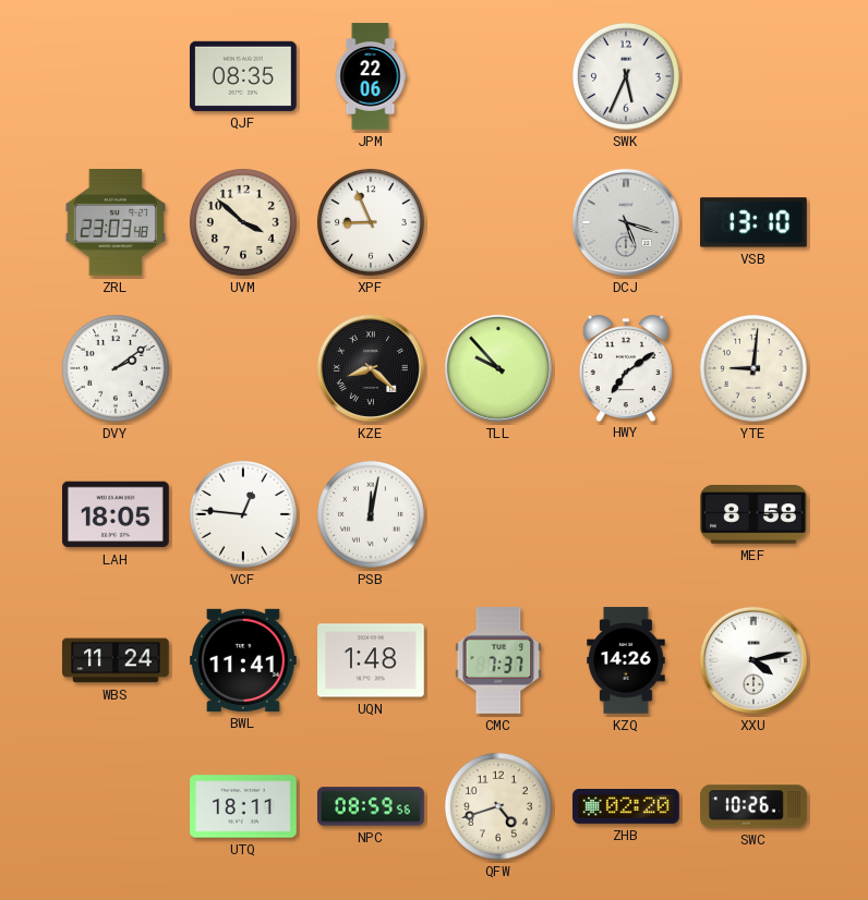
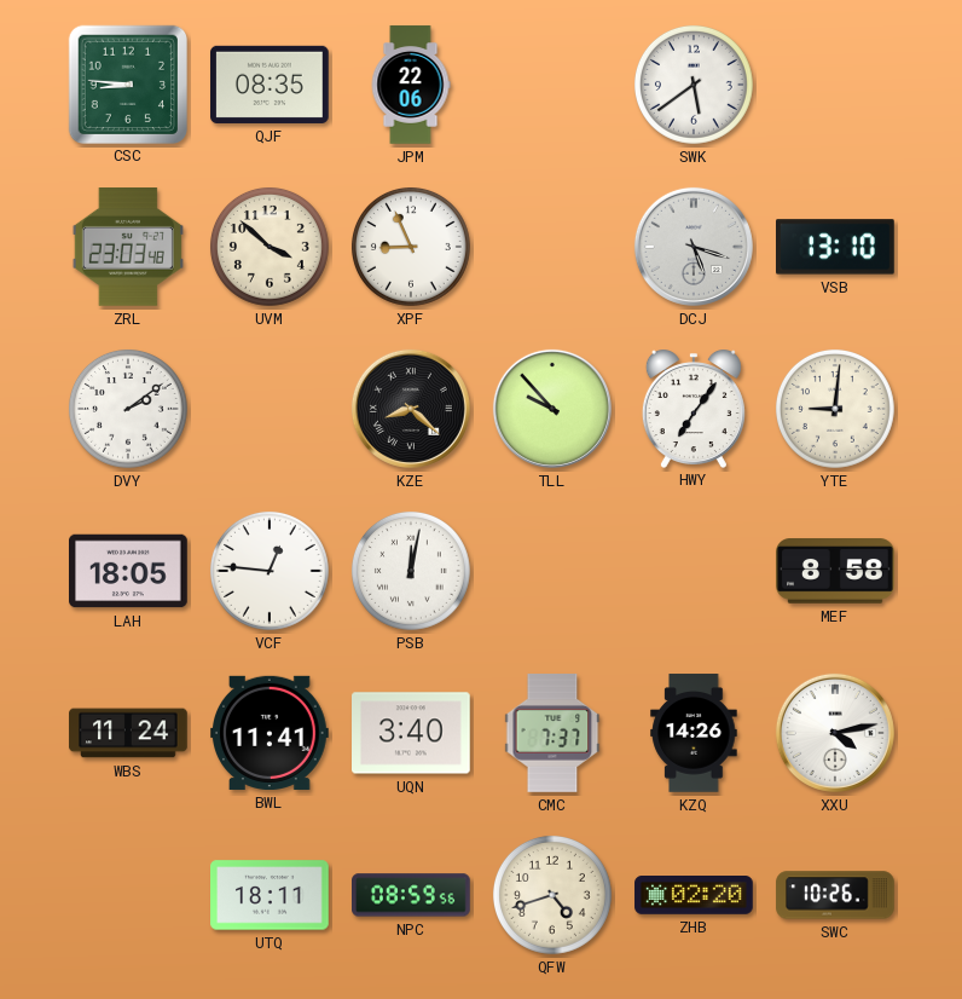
CSC: none -> 8:46 (127, 83)
SWK: 5:34 -> 5:39 (694, 85)
HWY: 7:09 -> 7:06 (694, 409)
UQN: 1:48 -> 3:40 (412, 733)
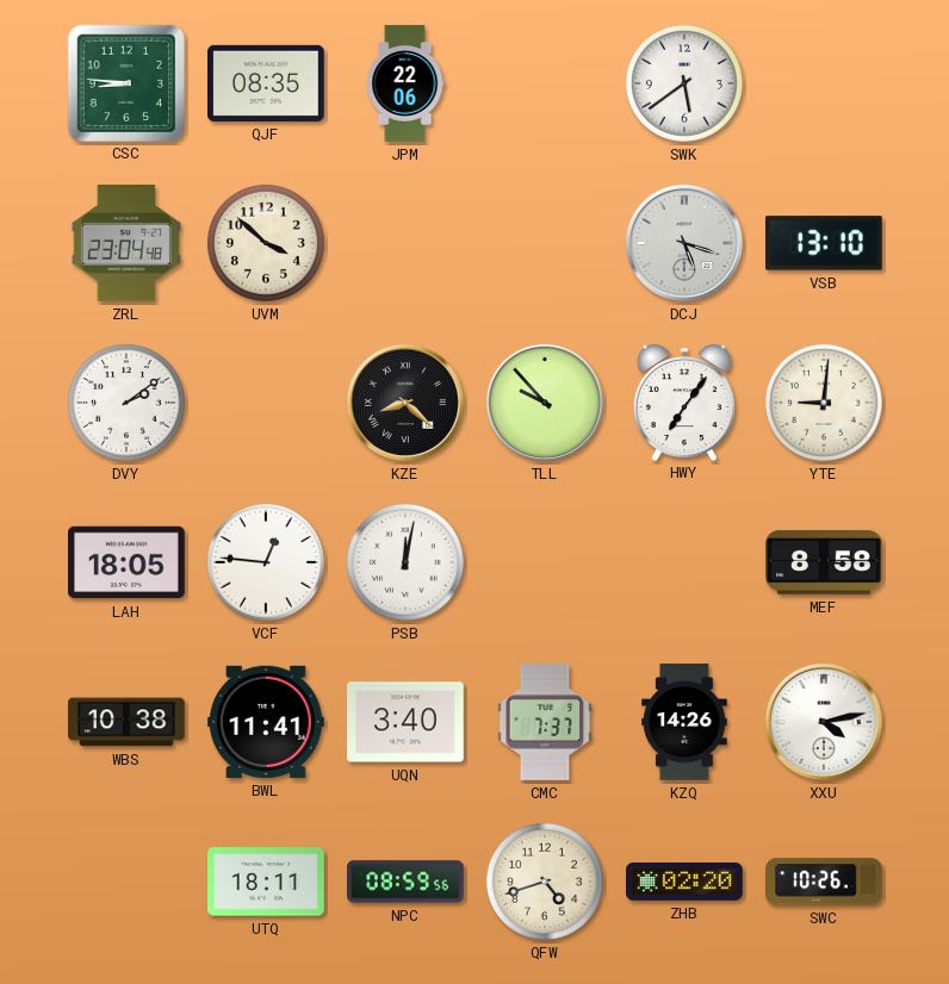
ZRL: 23:03 -> 23:04 (126, 244)
XPF: 8:56 -> none (411, 247)
WBS: 11:24 -> 10:38 (126, 722)
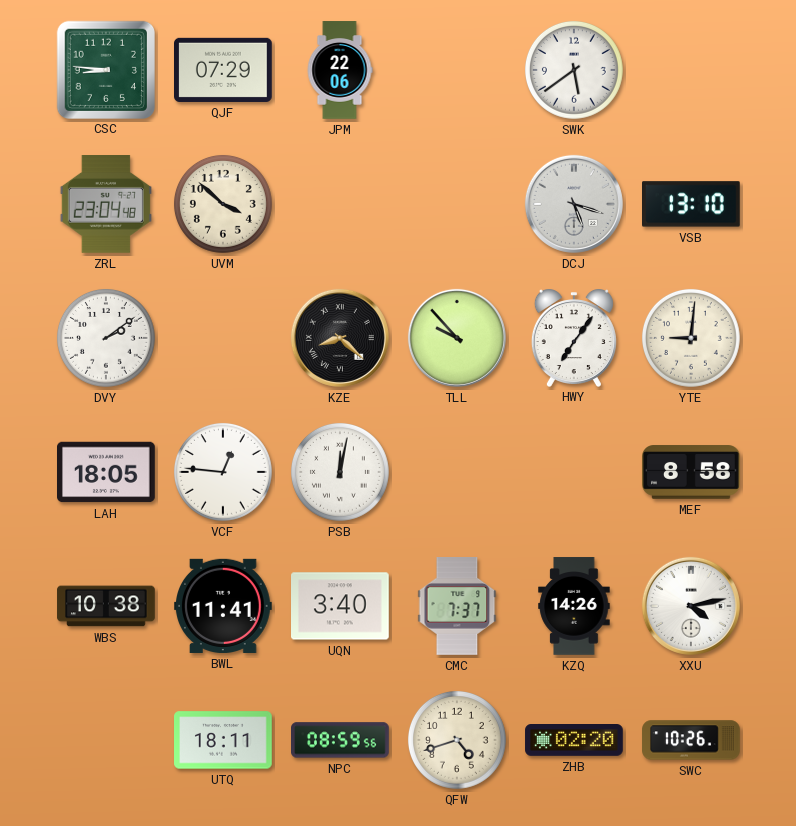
QJF: 08:35 -> 07:29 (224, 70)
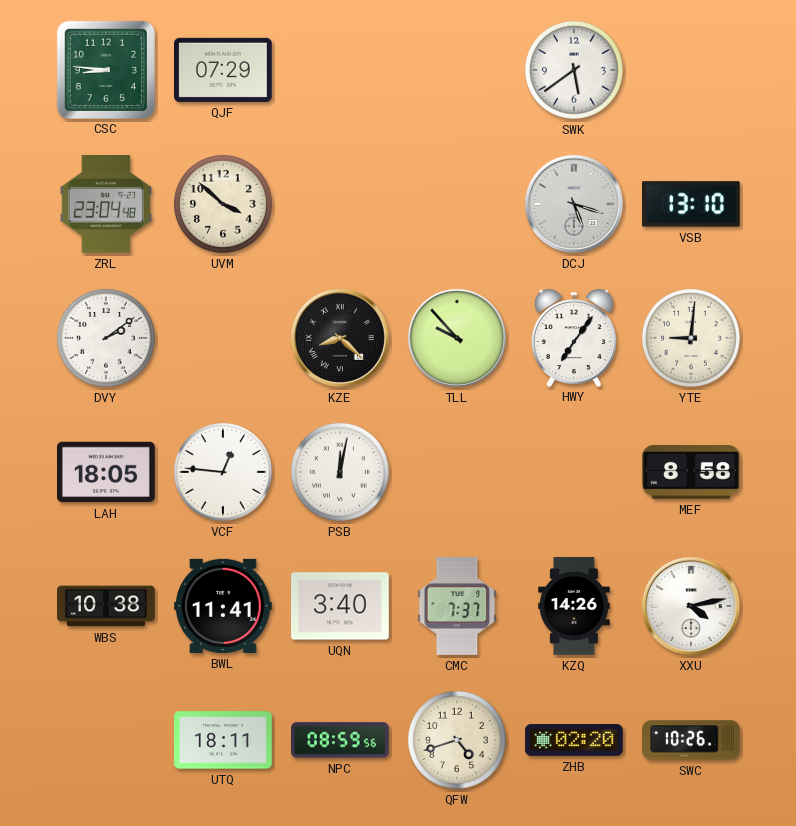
JPM: 22:06 -> none (340, 70)
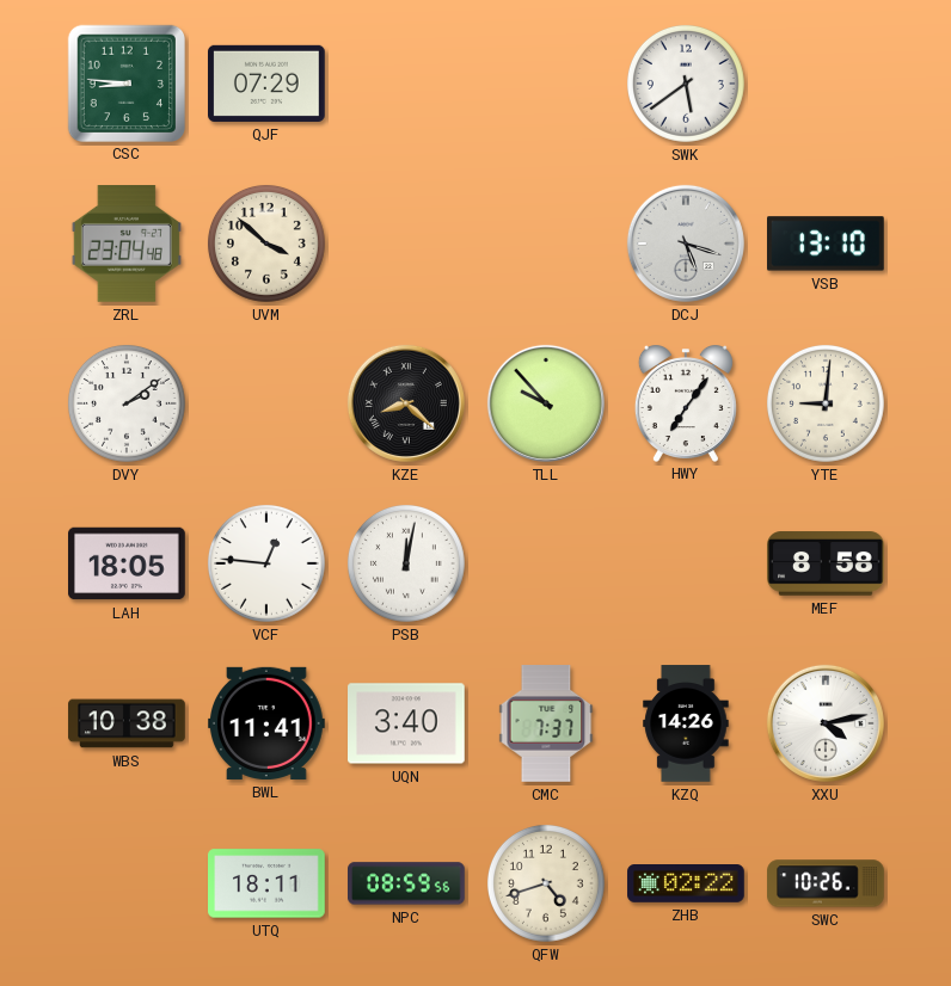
ZHB: 02:20 -> 02:22 (686, 885)
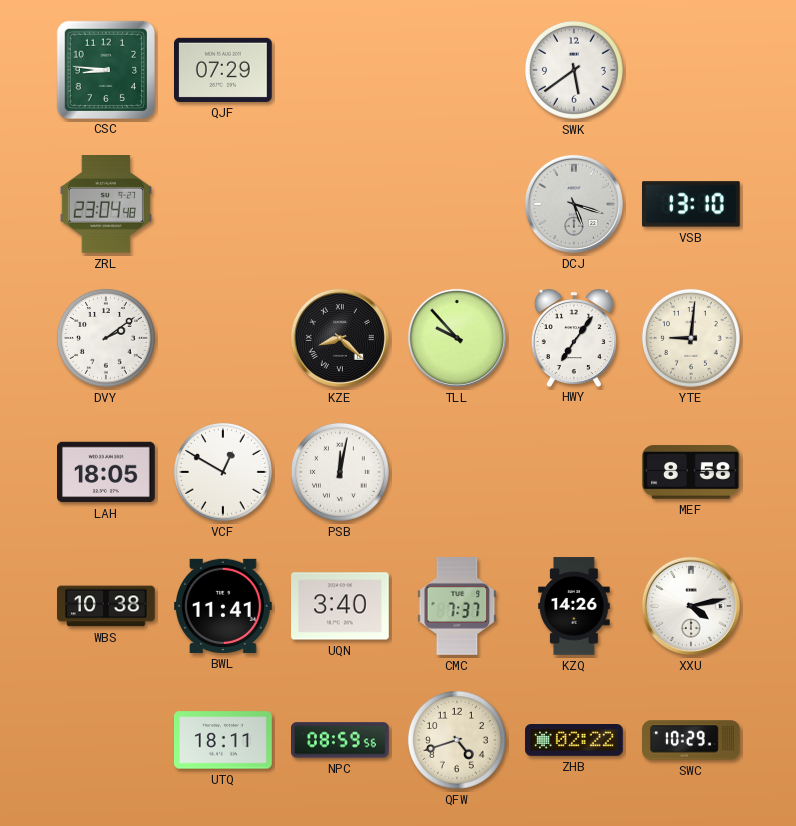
UVM: 3:52 -> none (266, 244)
VCF: 12:46 -> 12:50 (223, 472)
SWC: 10:26 -> 10:29 (691, 740)
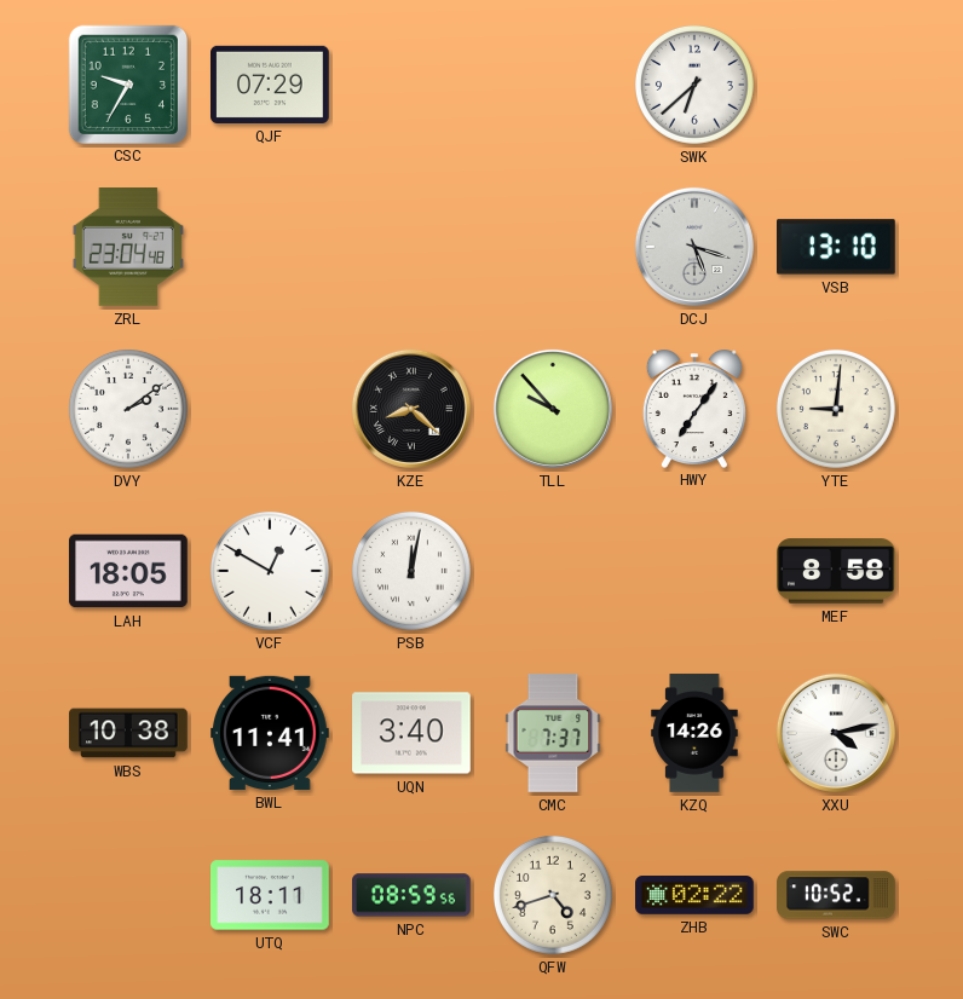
CSC: 8:46 -> 9:35 (127, 83)
SWK: 5:39 -> 6:38 (694, 85)
SWC: 10:29 -> 10:52 (836, 895)
